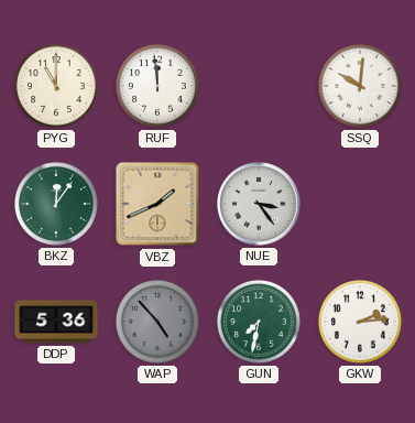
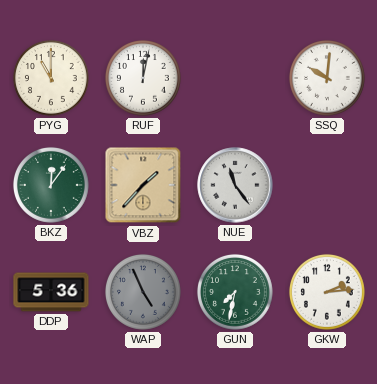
RUF: 11:59 -> 12:02 (143, 78)
VBZ: 1:41 -> 1:37 (143, 185)
NUE: 3:24 -> 11:24 (235, 185)
WAP: 4:53 -> 4:56 (143, 292)
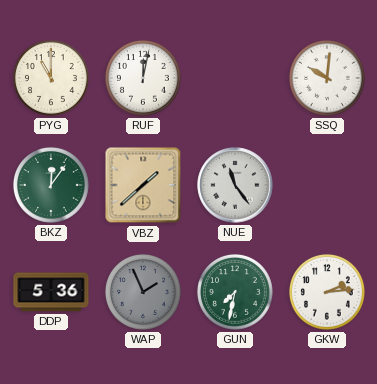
VBZ: 1:37 -> 1:38 (143, 185)
WAP: 4:56 -> 1:56 (143, 292)
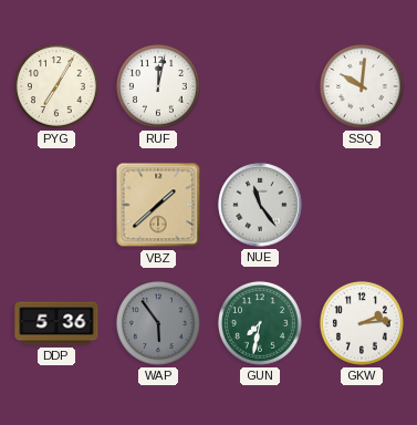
PYG: 11:00 -> 7:05 (56, 86)
BKZ: 12:06 -> none (51, 185)
WAP: 1:56 -> 5:54 (158, 323)
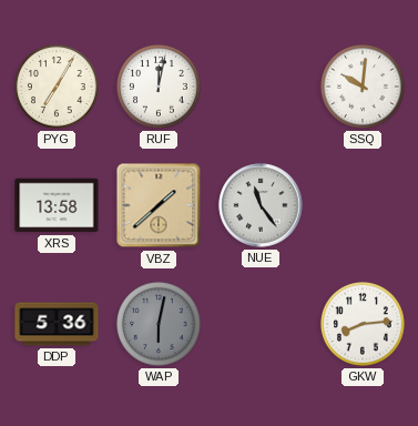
XRS: none -> 13:58 (57, 205)
WAP: 5:54 -> 6:02 (159, 324)
GUN: 7:32 -> none (260, 323)
GKW: 2:14 -> 8:14 (363, 324)
